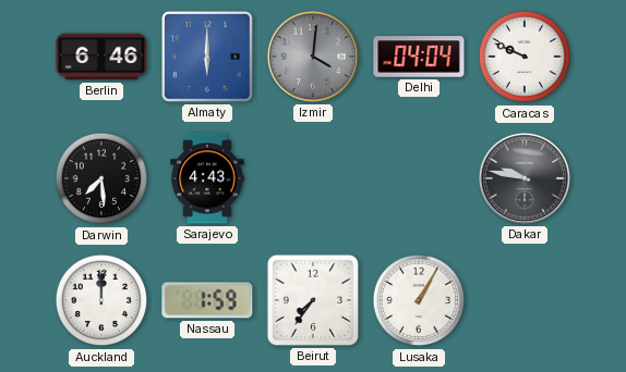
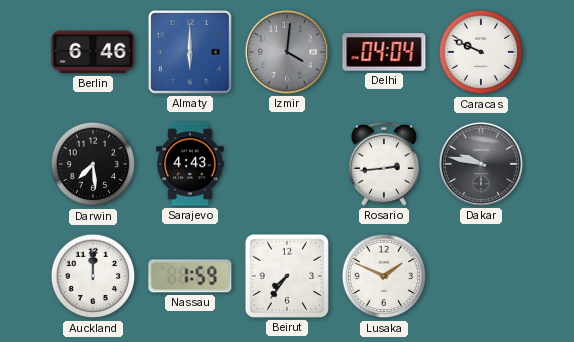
Rosario: none -> 2:44 (384, 164)
Lusaka: 1:05 -> 1:49 (384, 276)
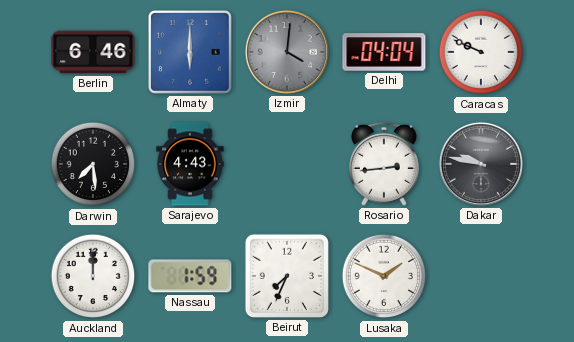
Beirut: 7:36 -> 7:34 (287, 276)
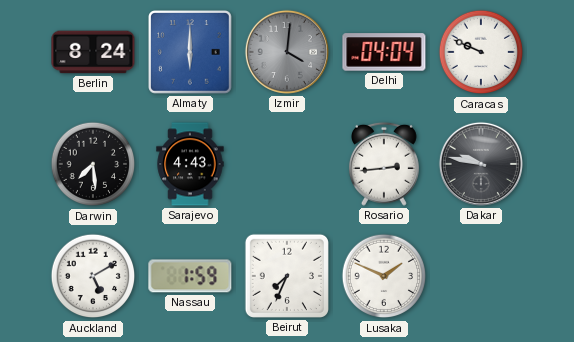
Berlin: 6:46 -> 8:24 (93, 52)
Auckland: 12:00 -> 5:10 (93, 276)
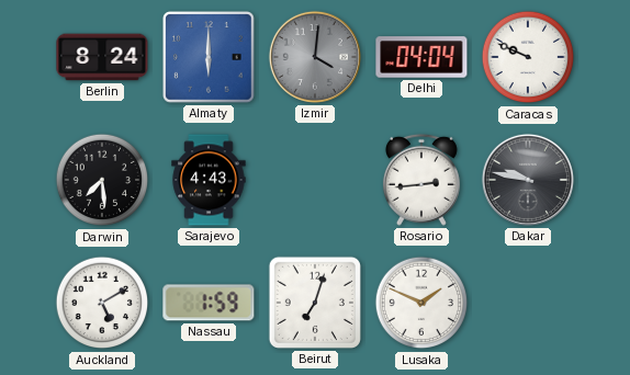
Beirut: 7:34 -> 7:03 (315, 303)
